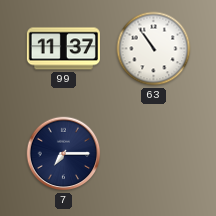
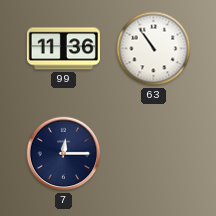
99: 11:37 -> 11:36 (63, 49)
7: 7:15 -> 12:15 (64, 154)
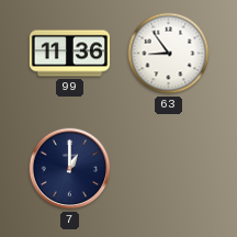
63: 10:54 -> 8:54 (169, 54)
7: 12:15 -> 1:00 (70, 169)
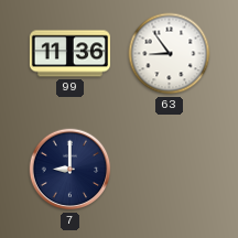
7: 1:00 -> 9:00 (71, 170)
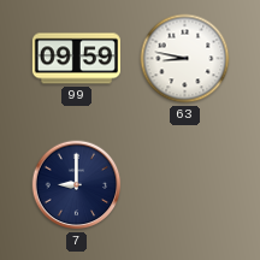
99: 11:36 -> 09:59 (76, 59)
63: 8:54 -> 8:47 (185, 59)
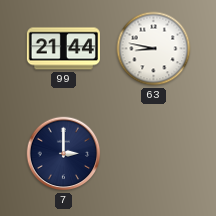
99: 09:59 -> 21:44 (63, 49)
7: 9:00 -> 3:00 (64, 154)
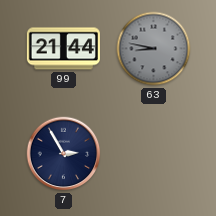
63 dial: white -> grey (154, 49)
7: 3:00 -> 2:55 (64, 154)
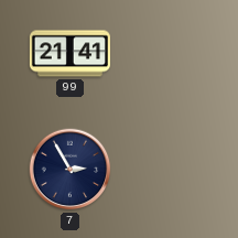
99: 21:44 -> 21:41 (69, 54)
63: 8:47 -> none (154, 49)
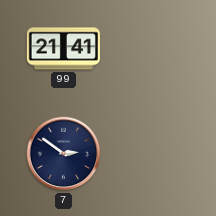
7: 2:55 -> 2:51 (64, 154)
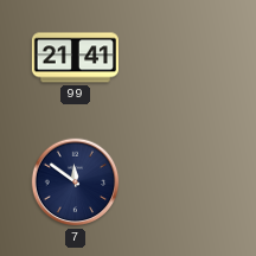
7: 2:51 -> 11:51 (76, 183)
